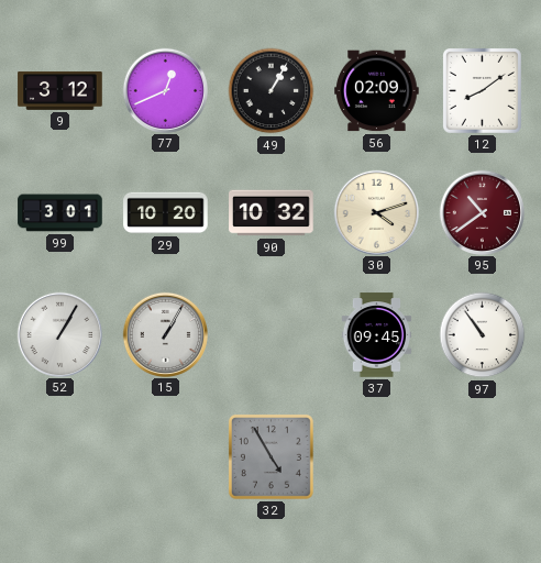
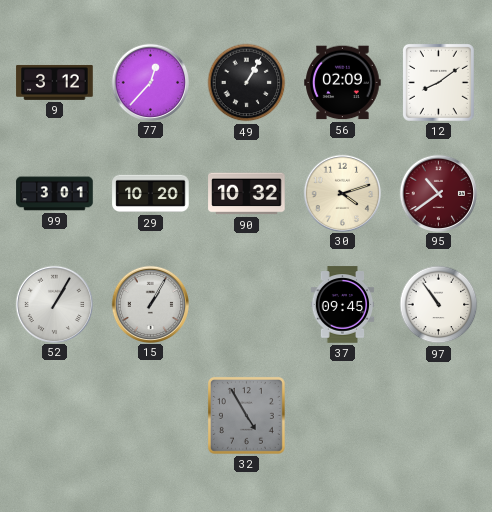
77: 12:41 -> 12:37 (150, 82)
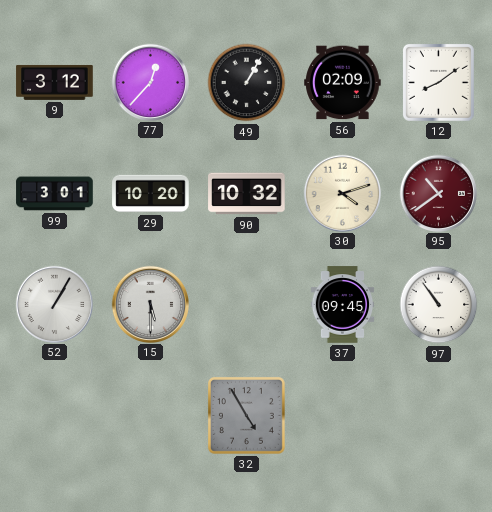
15: 1:05 -> 5:30 (150, 304)
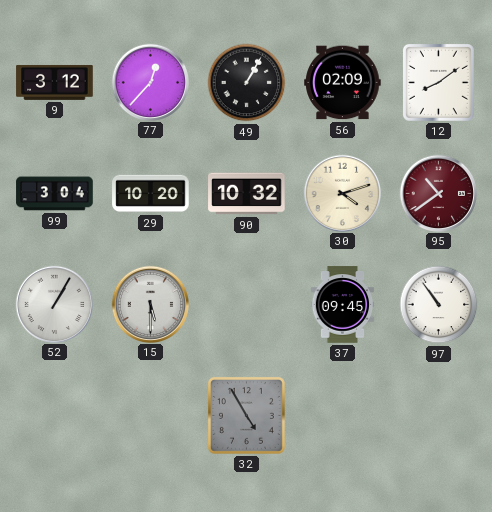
99: 3:01 -> 3:04 (55, 194)
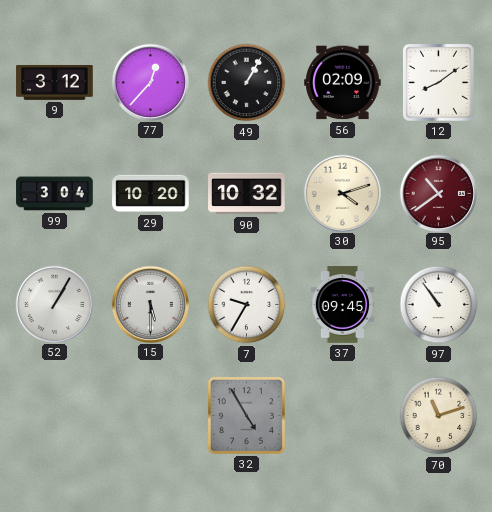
7: none -> 9:35 (247, 305)
70: none -> 11:12 (439, 416)
